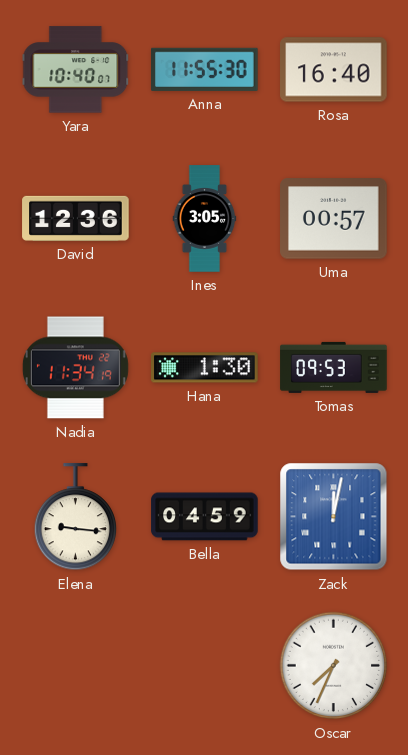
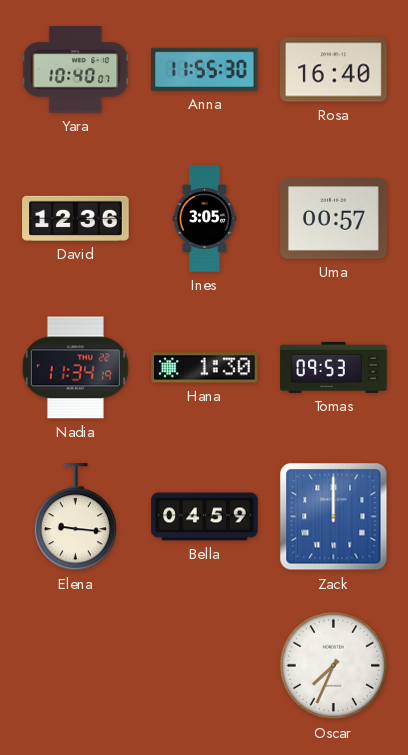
Zack: 12:02 -> 12:00 (334, 517)
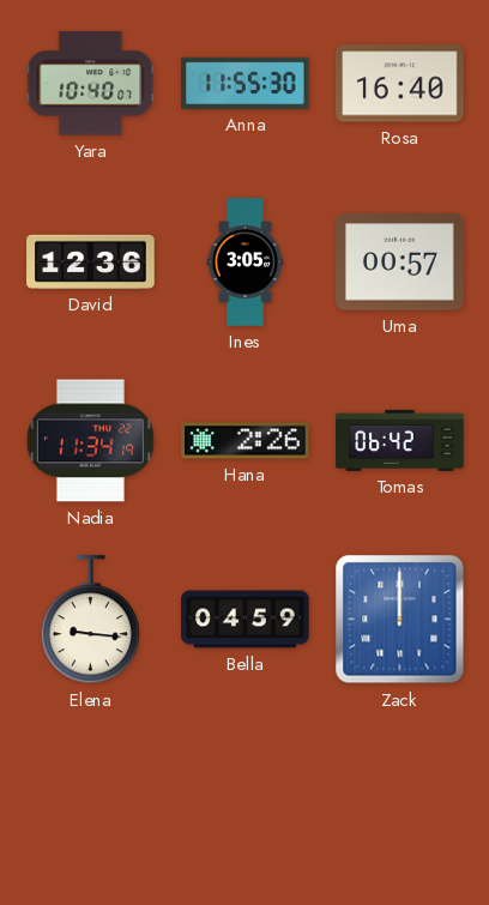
Hana: 1:30 -> 2:26 (246, 441)
Tomas: 09:53 -> 06:42 (400, 440)
Oscar: 7:34 -> none (334, 666)
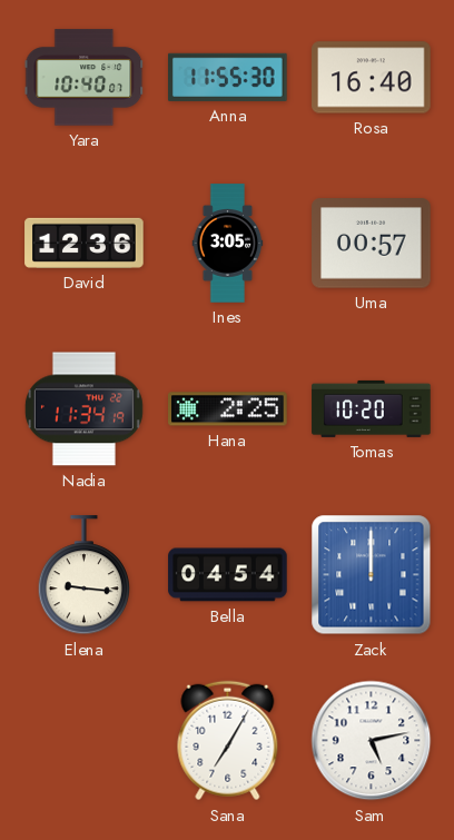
Hana: 2:26 -> 2:25 (228, 409)
Tomas: 06:42 -> 10:20 (372, 408)
Bella: 04:59 -> 04:54 (228, 575)
Sana: none -> 7:05 (228, 741)
Sam: none -> 5:13 (372, 741)
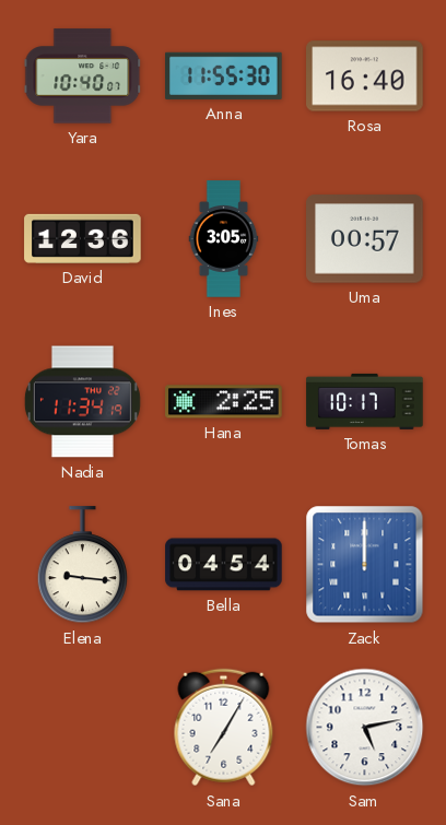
Tomas: 10:20 -> 10:17 (365, 401)
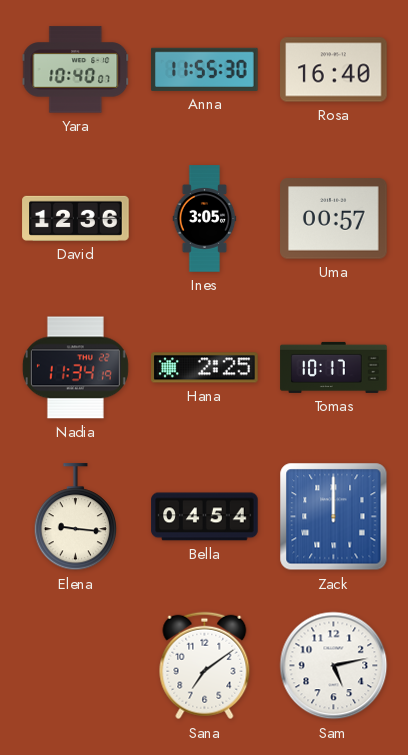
Sana: 7:05 -> 7:09 (205, 666)
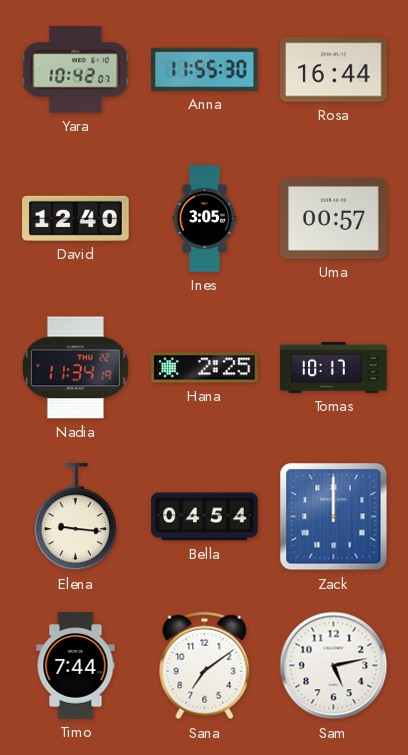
Yara: 10:40 -> 10:42 (76, 70)
Rosa: 16:40 -> 16:44 (334, 70)
David: 12:36 -> 12:40 (76, 218)
Timo: none -> 7:44 (76, 666)
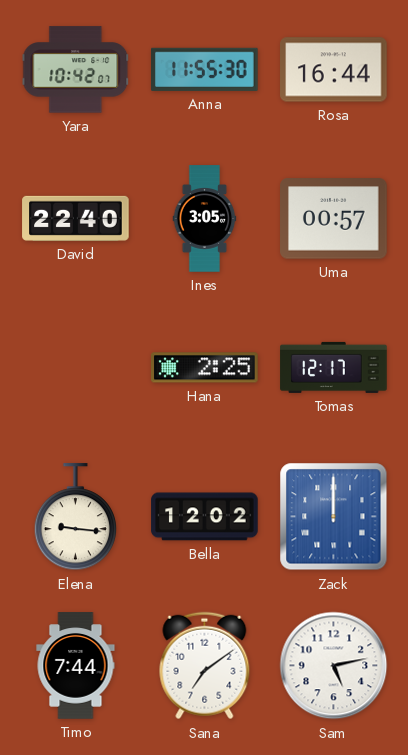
David: 12:40 -> 22:40 (76, 218)
Nadia: 11:34 -> none (75, 368)
Tomas: 10:17 -> 12:17 (334, 367)
Bella: 04:54 -> 12:02 (205, 517)
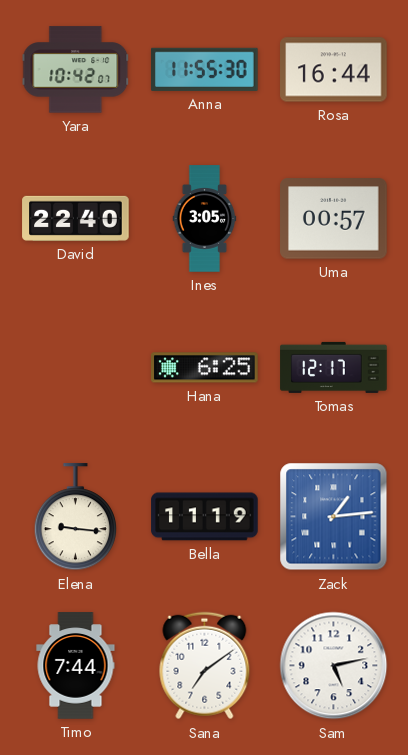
Hana: 2:25 -> 6:25 (205, 368)
Bella: 12:02 -> 11:19 (205, 517)
Zack: 12:00 -> 1:14 (334, 517)
